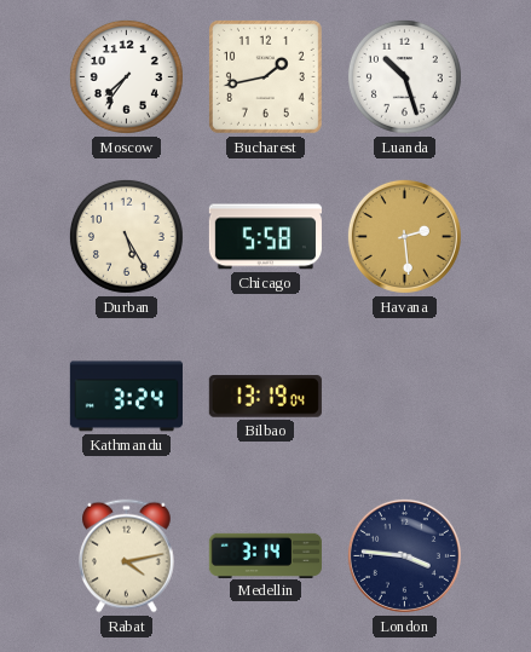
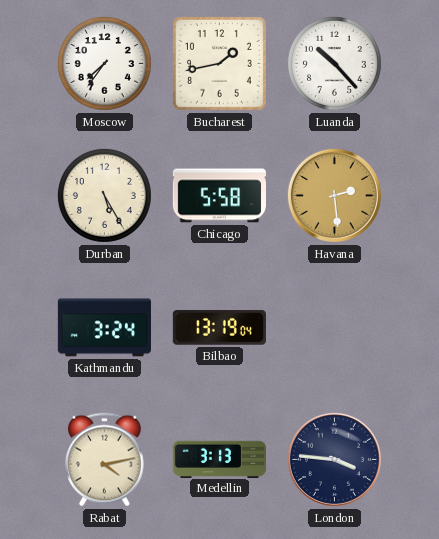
Luanda: 10:27 -> 10:23 (334, 63)
Medellin: 3:14 -> 3:13 (219, 459)
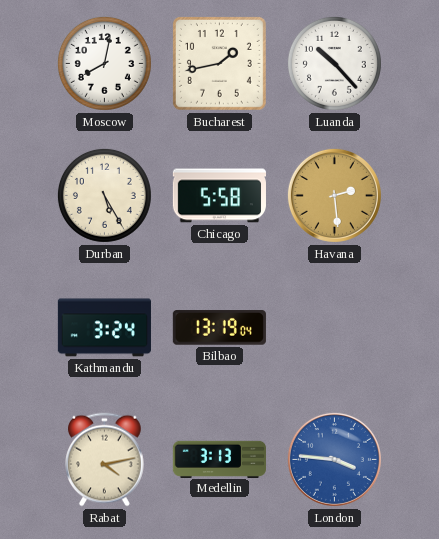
Moscow: 7:36 -> 8:02 (104, 63)
London dial: navy -> blue (334, 459)
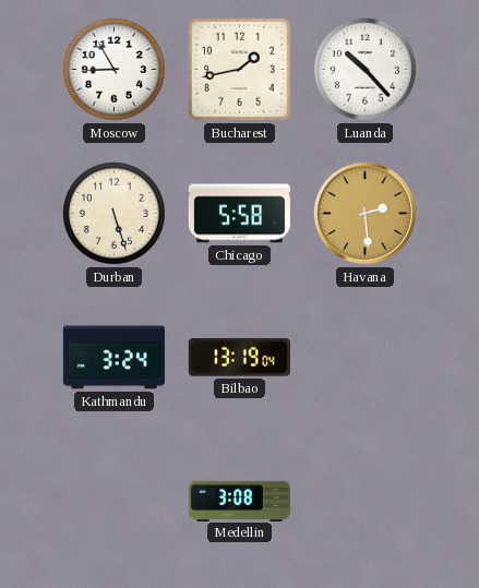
Moscow: 8:02 -> 8:55 (113, 69)
Durban: 5:25 -> 5:27 (113, 213)
Rabat: 4:13 -> none (105, 460)
Medellin: 3:13 -> 3:08 (239, 501)
London: 3:46 -> none (334, 459)
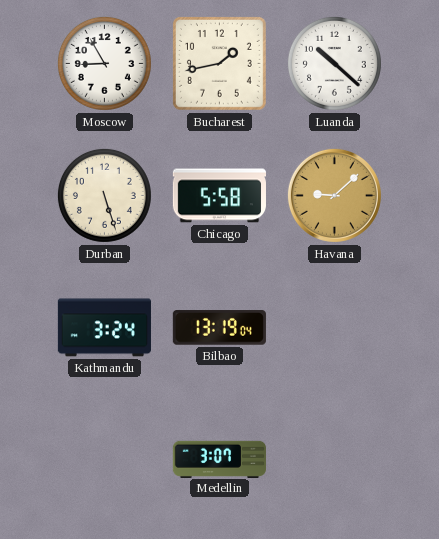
Luanda: 10:23 -> 10:22 (334, 63)
Havana: 2:29 -> 9:08 (334, 195)
Medellin: 3:08 -> 3:07 (219, 459)
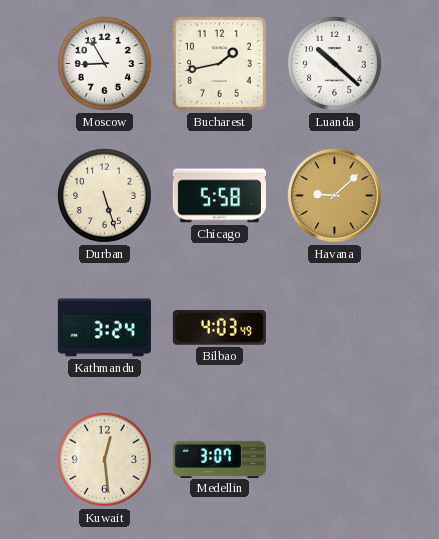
Bilbao: 13:19 -> 4:03 (219, 328)
Kuwait: none -> 12:29 (104, 459)
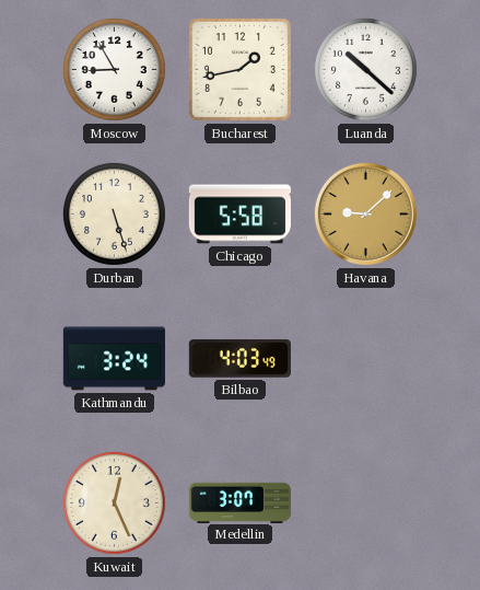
Kuwait: 12:29 -> 12:26 (114, 502)
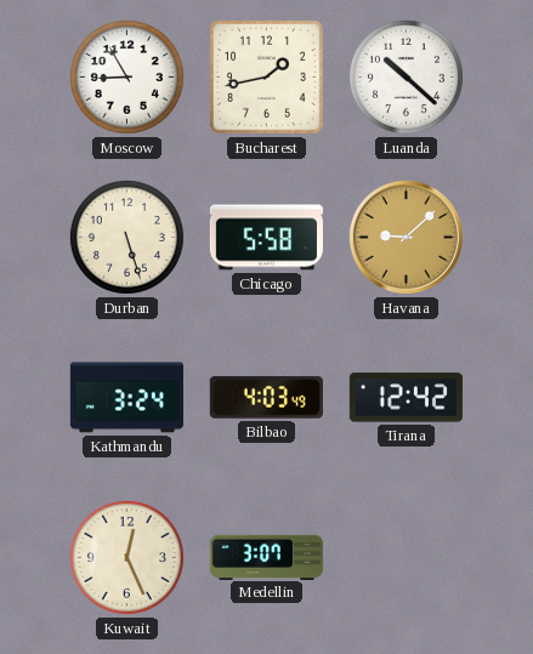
Tirana: none -> 12:42 (406, 398)
